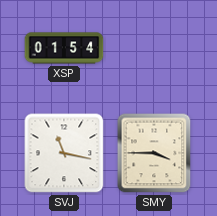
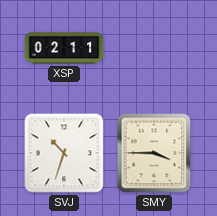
XSP: 01:54 -> 02:11 (64, 48)
SVJ: 11:17 -> 10:33 (64, 153)
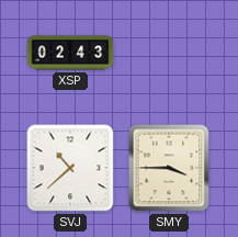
XSP: 02:11 -> 02:43 (70, 53)
SVJ: 10:33 -> 10:38 (70, 168)
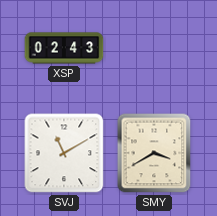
SVJ: 10:38 -> 11:10 (64, 153)
SMY: 3:45 -> 3:40 (154, 153)
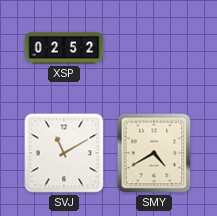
XSP: 02:43 -> 02:52 (64, 48)
SMY: 3:40 -> 4:40 (154, 153)
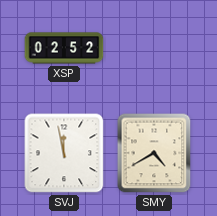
SVJ: 11:10 -> 11:58 (64, 153)
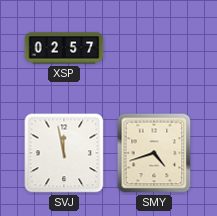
XSP: 02:52 -> 02:57 (64, 48)
SMY: 4:40 -> 4:42 (154, 153)
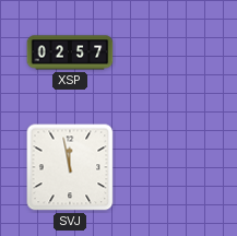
SMY: 4:42 -> none (154, 153)
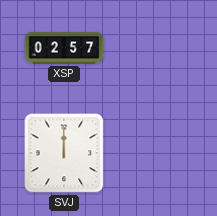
SVJ: 11:58 -> 12:00 (64, 153)
